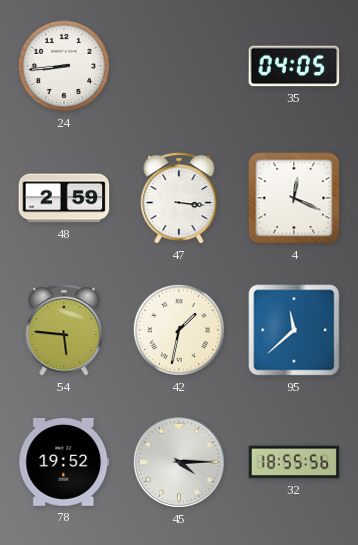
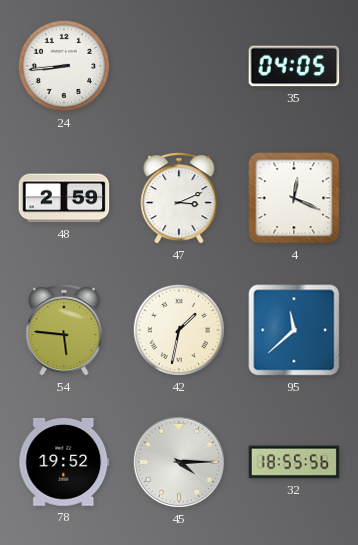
47: 3:16 -> 3:11 (179, 198)
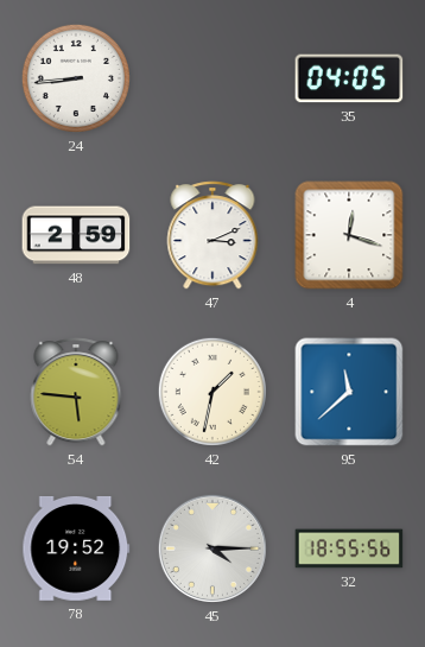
4: 12:19 -> 12:18 (349, 235)
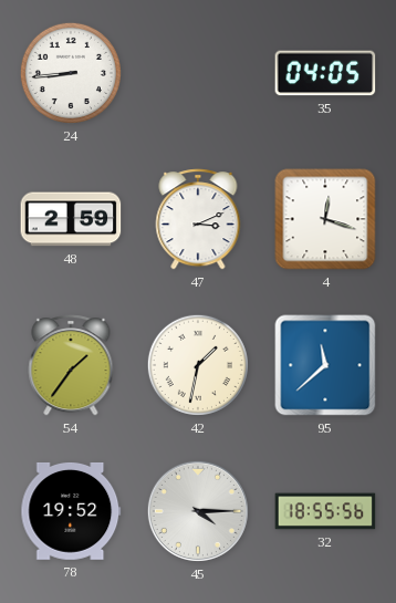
54: 5:46 -> 1:36 (71, 365)
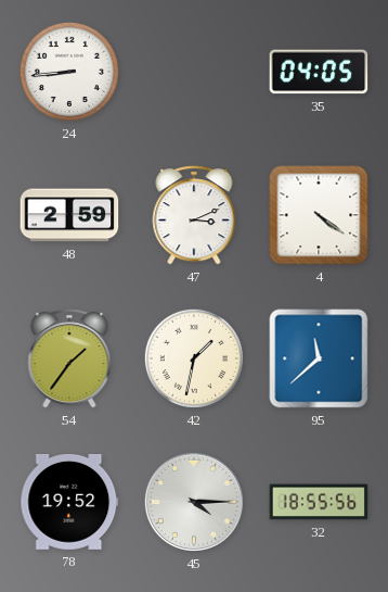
4: 12:18 -> 4:21 (319, 215)
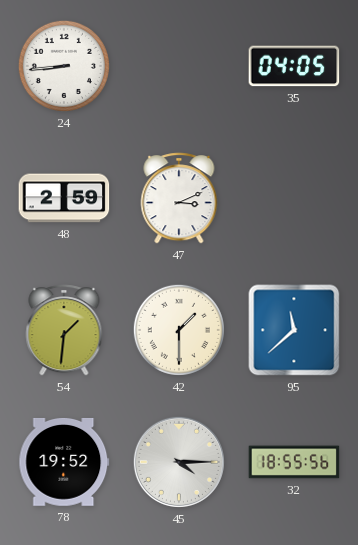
4: 4:21 -> none (319, 215)
54: 1:36 -> 1:31 (64, 330)
42: 1:32 -> 1:30 (179, 330)
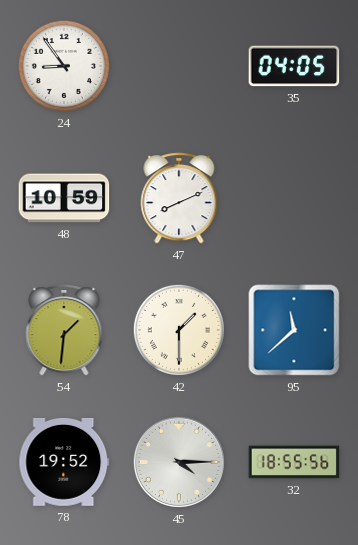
24: 8:44 -> 8:54 (64, 66)
48: 2:59 -> 10:59 (64, 198)
47: 3:11 -> 8:11 (179, 198)
